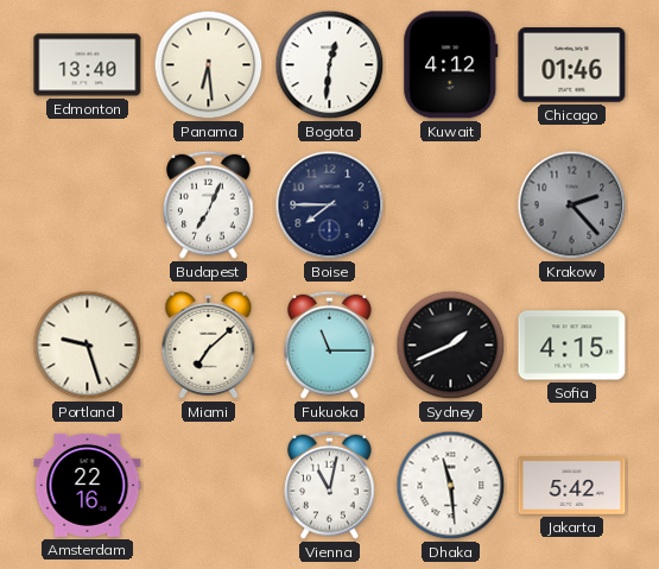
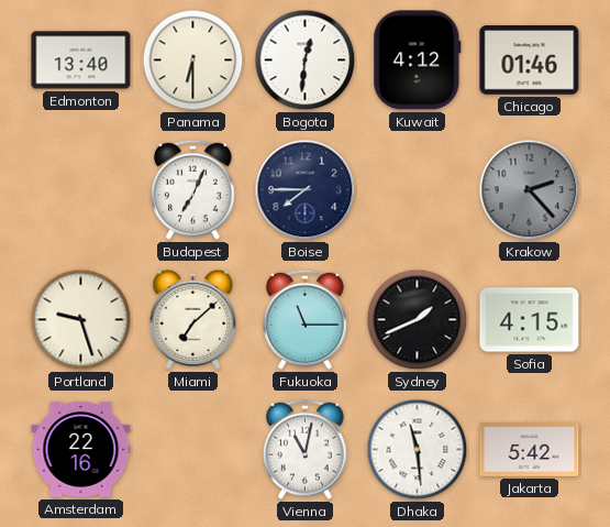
Panama: 6:29 -> 6:30 (193, 61)
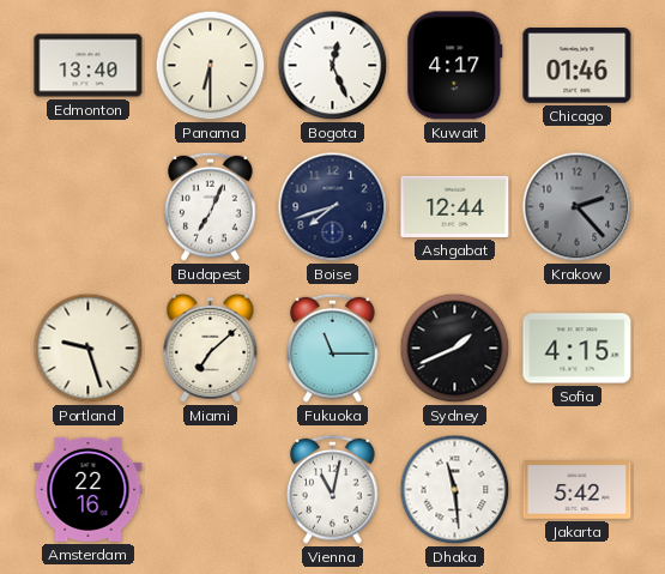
Bogota: 12:31 -> 12:26 (333, 66)
Kuwait: 4:12 -> 4:17 (455, 66)
Boise: 7:45 -> 7:42 (333, 207)
Ashgabat: none -> 12:44 (455, 206)
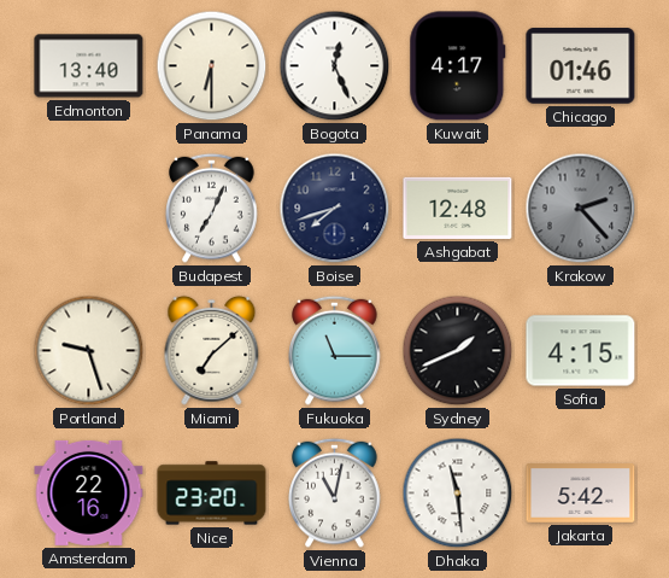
Ashgabat: 12:44 -> 12:48 (458, 208)
Nice: none -> 23:20 (212, 494)
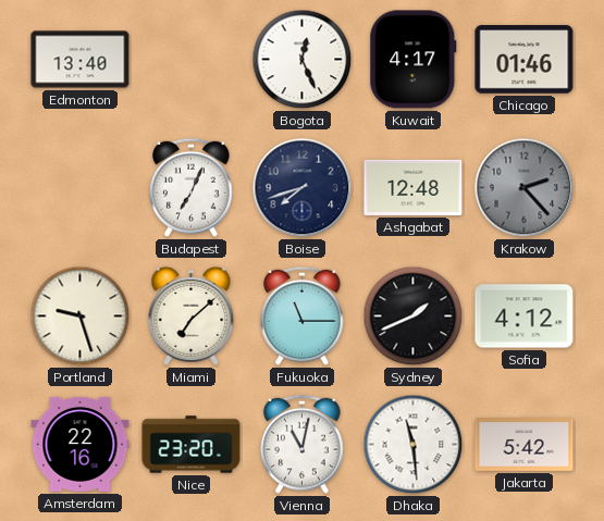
Panama: 6:30 -> none (212, 66)
Sofia: 4:15 -> 4:12 (525, 317)
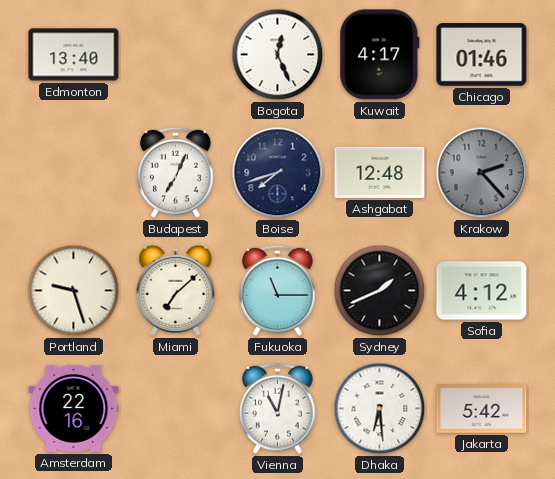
Nice: 23:20 -> none (192, 445)
Dhaka: 11:29 -> 6:29 (380, 409)
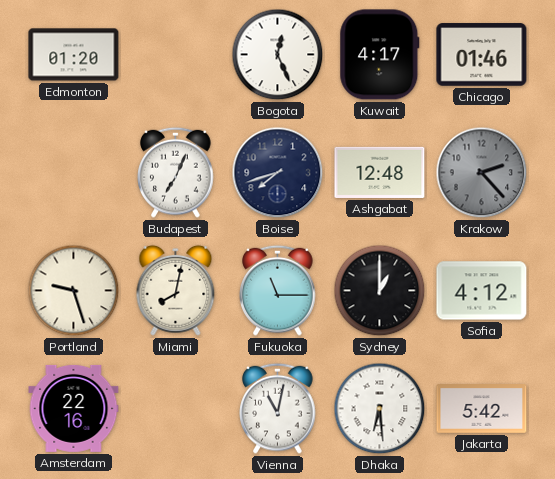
Edmonton: 13:40 -> 01:20 (74, 55)
Miami: 7:08 -> 8:02 (176, 290)
Sydney: 1:41 -> 1:00 (380, 291)
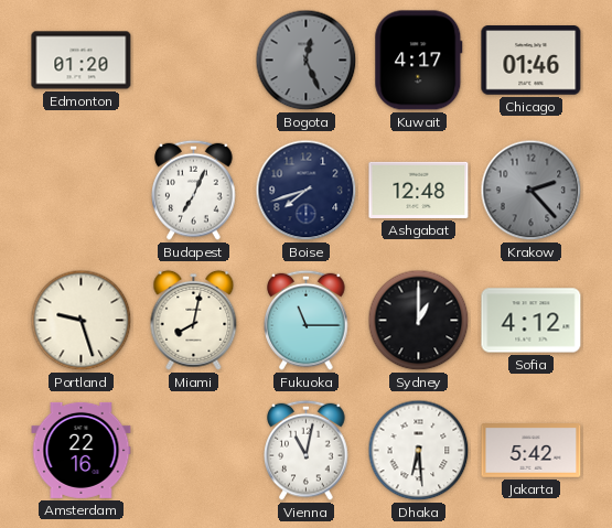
Bogota dial: white -> grey (307, 61)
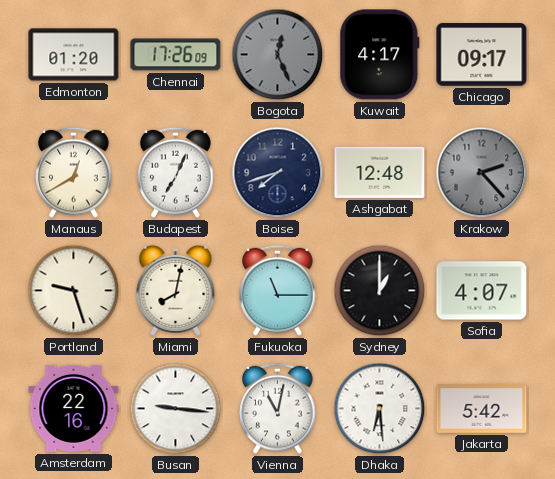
Chennai: none -> 17:26 (176, 55)
Chicago: 01:46 -> 09:17 (482, 55)
Manaus: none -> 12:40 (74, 172)
Sofia: 4:12 -> 4:07 (482, 291)
Busan: none -> 9:16 (176, 409)
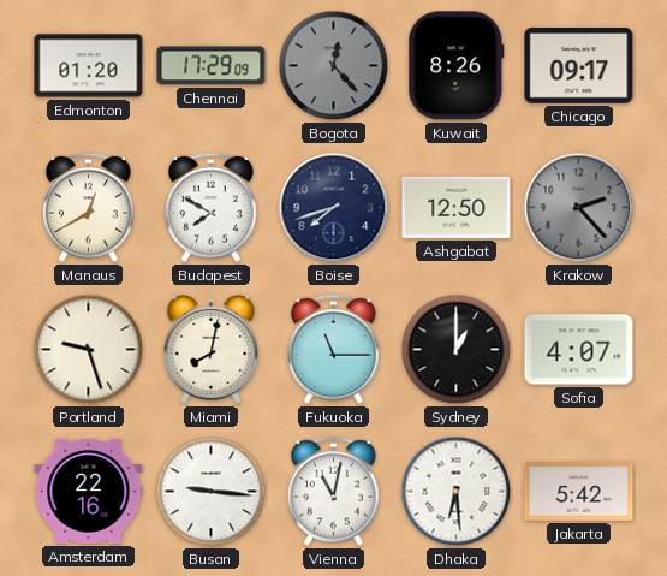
Chennai: 17:26 -> 17:29 (212, 66)
Bogota: 12:26 -> 12:23 (334, 66)
Kuwait: 4:17 -> 8:26 (457, 66)
Budapest: 7:04 -> 7:50 (212, 207)
Ashgabat: 12:48 -> 12:50 (457, 207)
